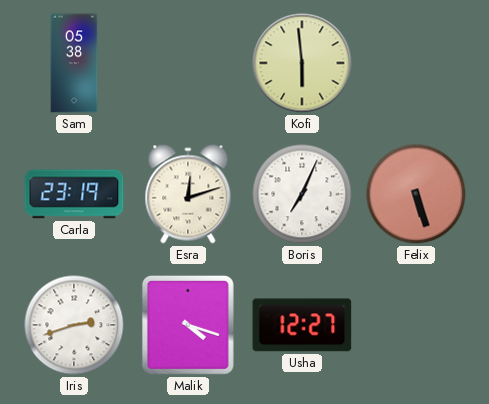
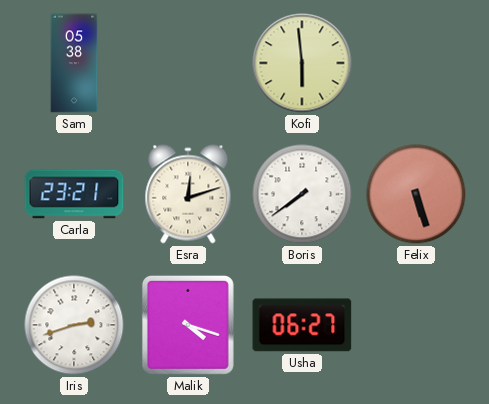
Carla: 23:19 -> 23:21 (74, 194)
Boris: 7:04 -> 7:39 (302, 194)
Usha: 12:27 -> 06:27 (302, 325)
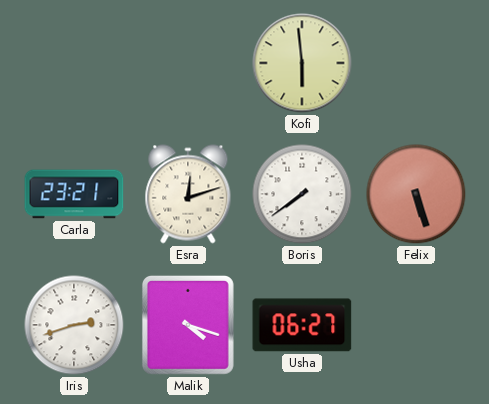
Sam: 05:38 -> none (74, 63)
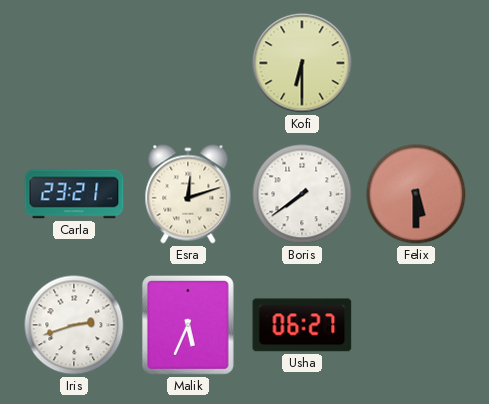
Kofi: 5:59 -> 6:30 (302, 63)
Felix: 5:27 -> 5:30 (416, 194)
Malik: 4:18 -> 5:34 (188, 325)
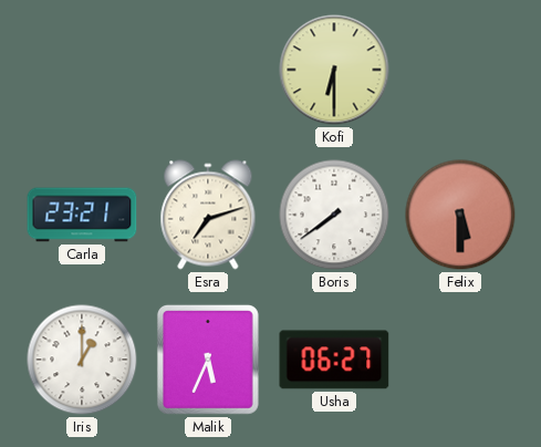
Esra: 12:12 -> 7:12 (208, 215)
Iris: 2:42 -> 1:00 (82, 360)
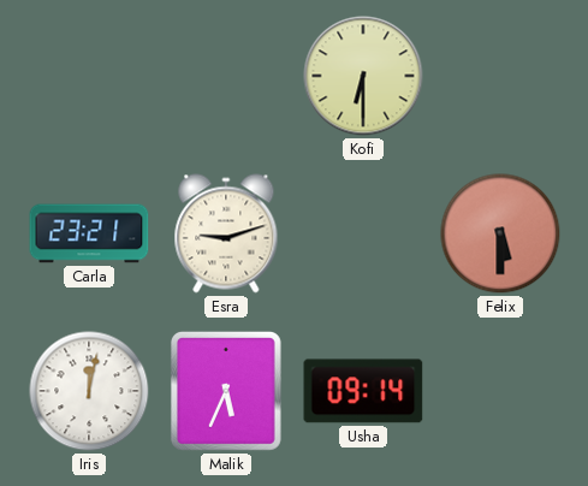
Esra: 7:12 -> 9:12 (226, 233)
Boris: 7:39 -> none (334, 215)
Iris: 1:00 -> 12:02 (89, 391)
Usha: 06:27 -> 09:14 (363, 391)
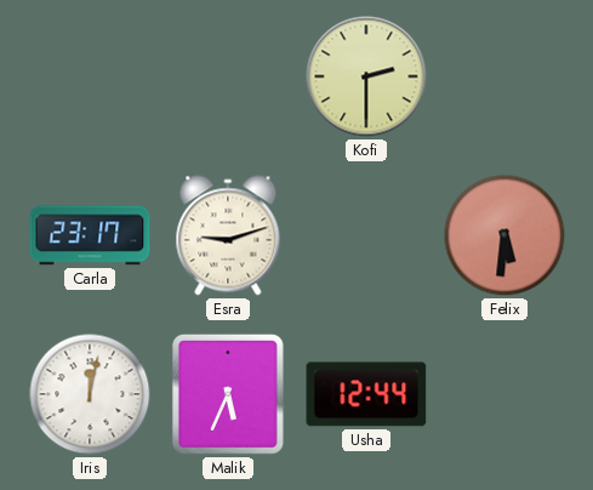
Kofi: 6:30 -> 2:30 (366, 76)
Carla: 23:21 -> 23:17 (90, 235)
Felix: 5:30 -> 5:31 (504, 235)
Usha: 09:14 -> 12:44 (366, 394)
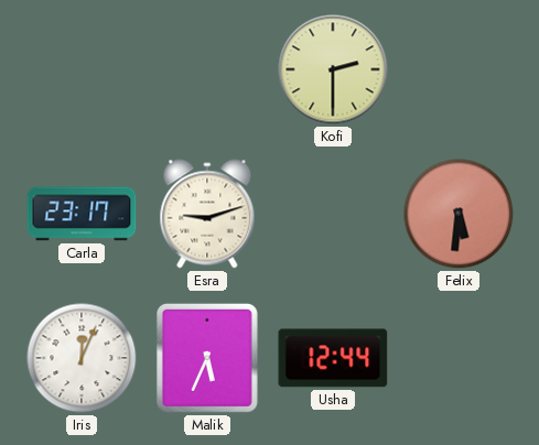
Iris: 12:02 -> 12:04 (82, 358)
